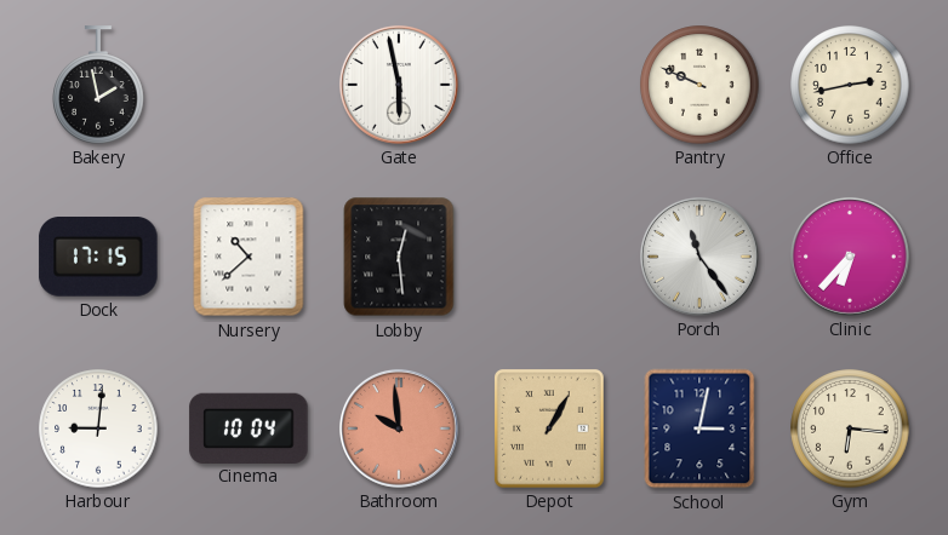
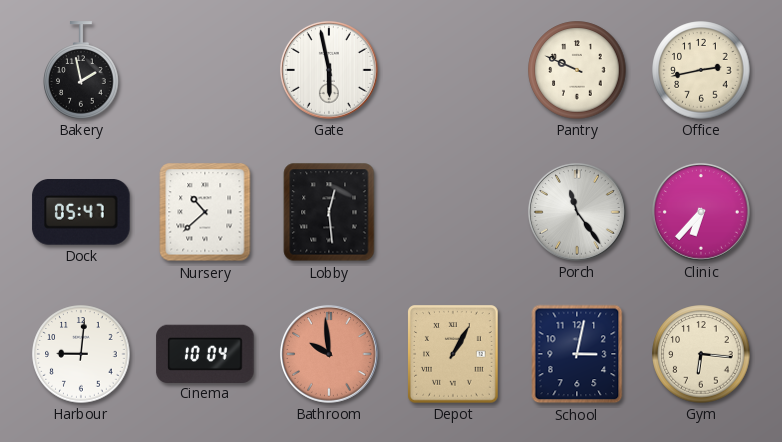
Dock: 17:15 -> 05:47 (81, 213)
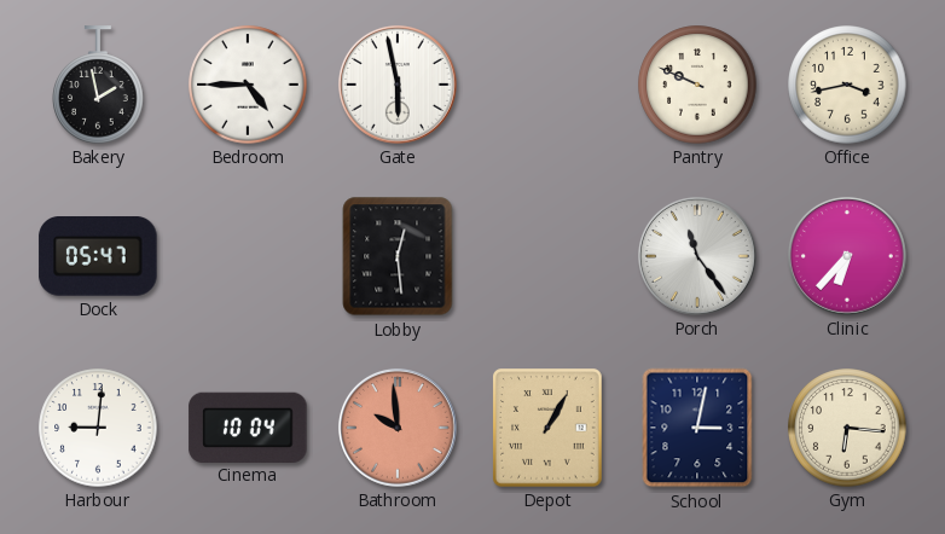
Bedroom: none -> 4:45 (248, 85)
Office: 2:43 -> 3:43 (847, 85)
Nursery: 10:38 -> none (205, 212)
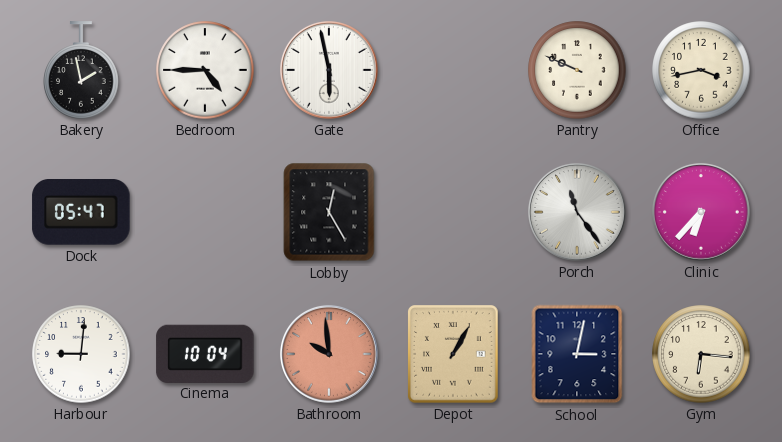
Lobby: 12:29 -> 12:25 (329, 212)
